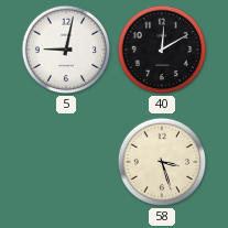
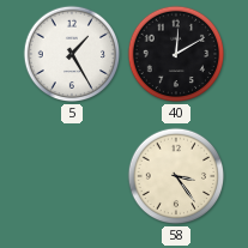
5: 9:02 -> 1:25 (72, 54)
58: 3:27 -> 3:24 (176, 176)
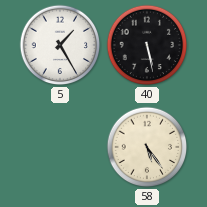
40: 12:10 -> 5:28 (147, 45)
58: 3:24 -> 5:24 (147, 147)
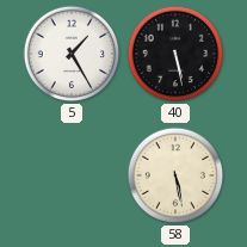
58: 5:24 -> 5:28 (175, 175)
